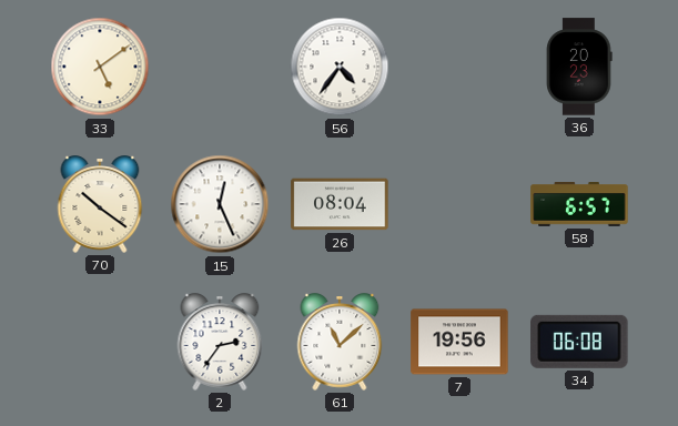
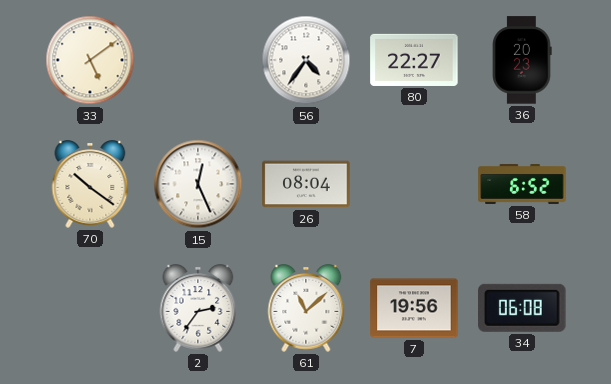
80: none -> 22:27 (414, 60)
58: 6:57 -> 6:52 (522, 185)
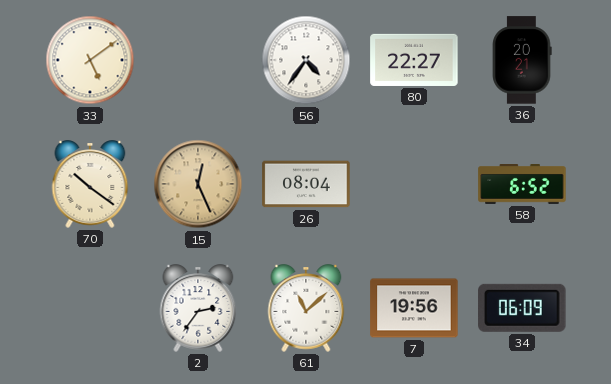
36: 20:23 -> 20:21 (522, 60)
15 dial: white -> champagne (198, 184)
34: 06:08 -> 06:09 (522, 308)
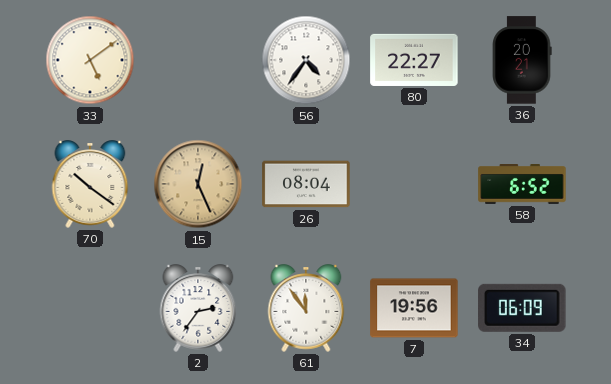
61: 11:08 -> 11:54 (306, 308)
